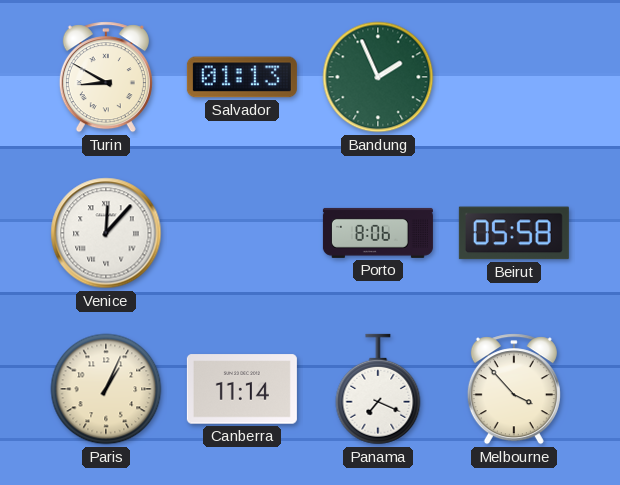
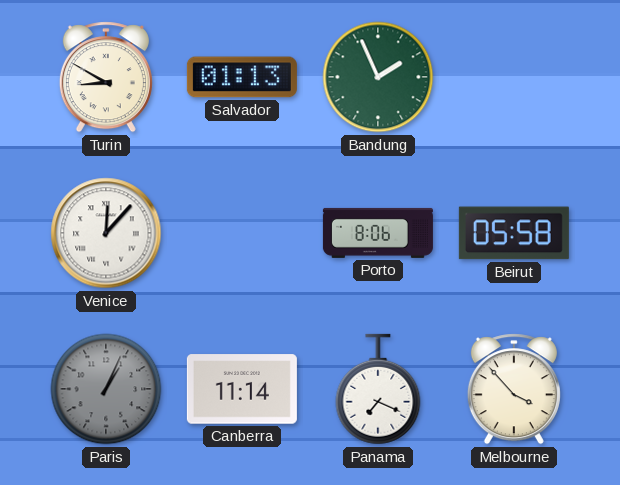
Paris dial: cream -> grey (106, 389)
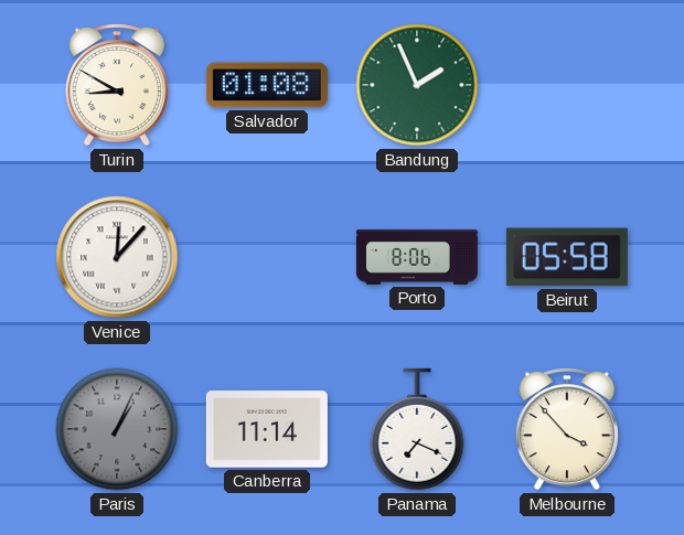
Salvador: 01:13 -> 01:08 (267, 85)
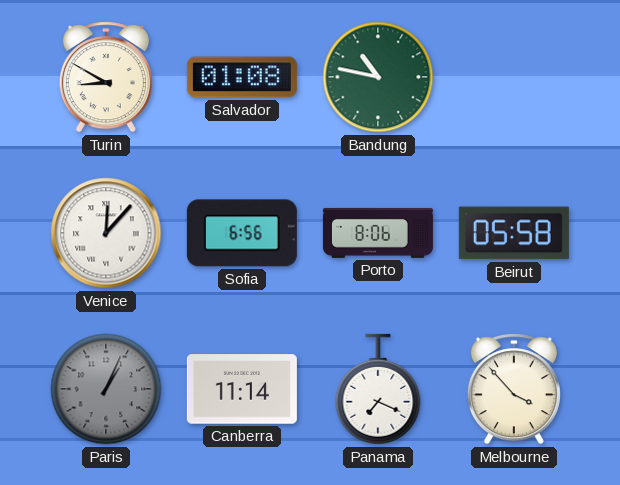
Bandung: 1:56 -> 10:47 (378, 77)
Sofia: none -> 6:56 (242, 233)
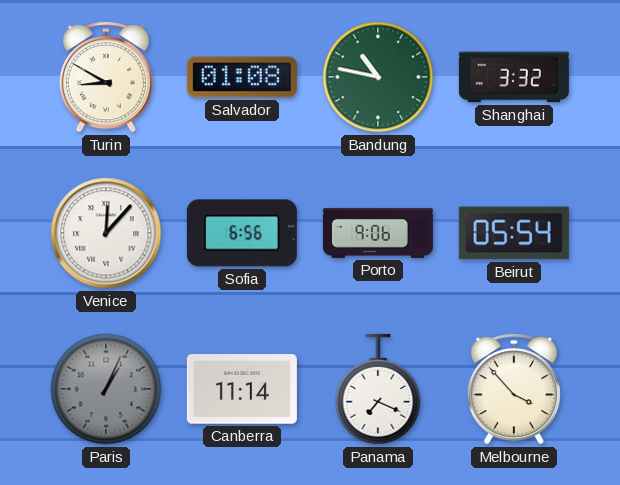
Shanghai: none -> 3:32 (514, 77)
Porto: 8:06 -> 9:06 (378, 233)
Beirut: 05:58 -> 05:54 (514, 233)
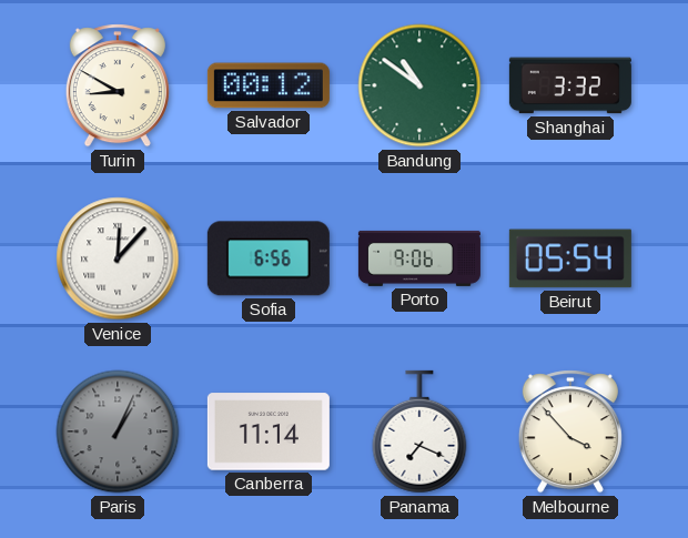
Salvador: 01:08 -> 00:12 (269, 85)
Bandung: 10:47 -> 10:51 (419, 85)
